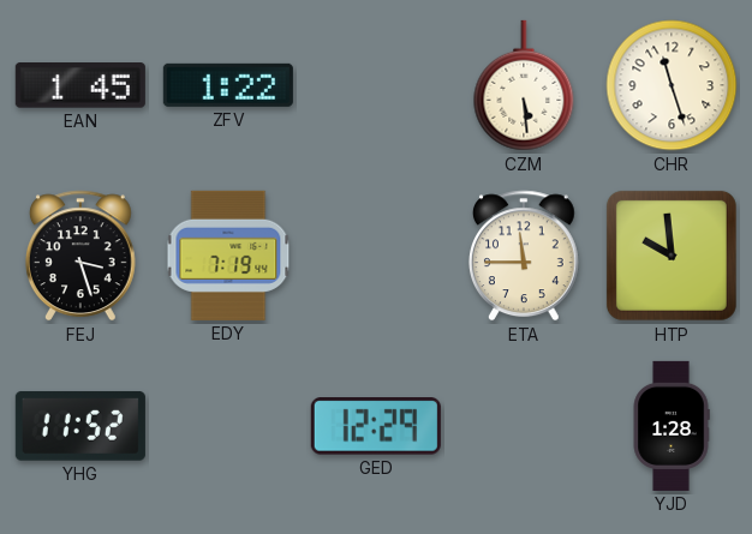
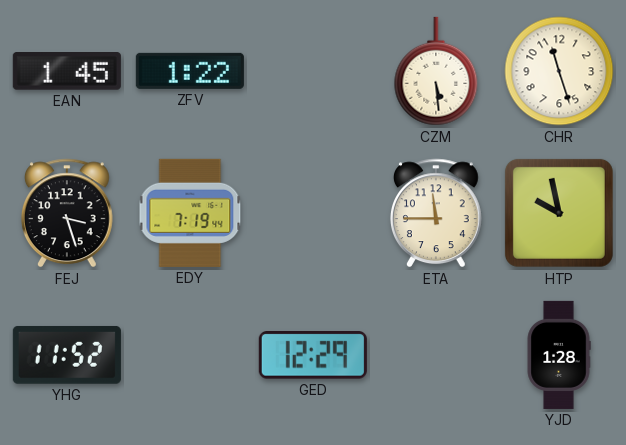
HTP: 9:59 -> 9:58 (559, 213)
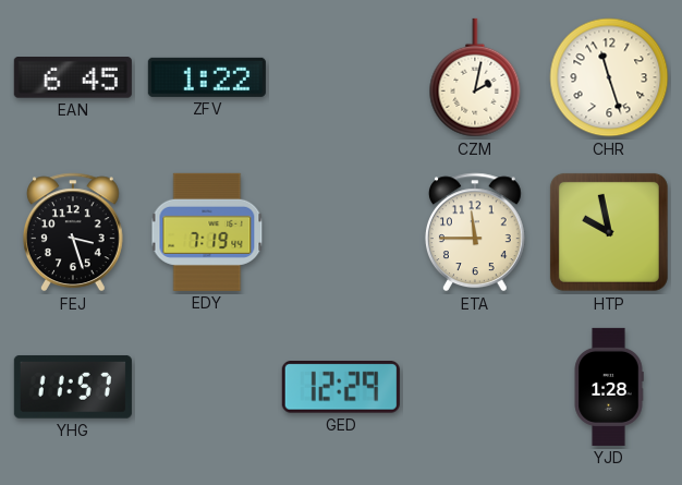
EAN: 1:45 -> 6:45 (73, 78)
CZM: 5:29 -> 2:02 (475, 77)
YHG: 11:52 -> 11:57 (73, 387)
